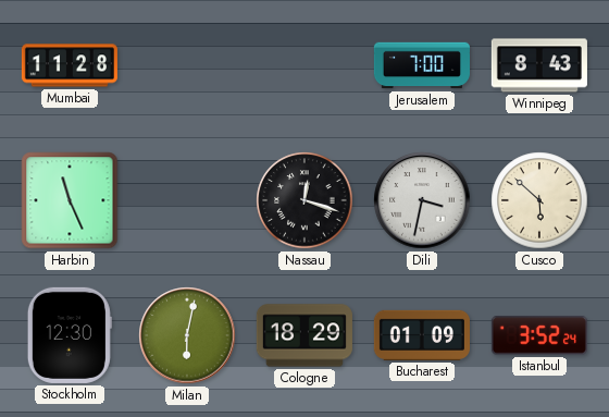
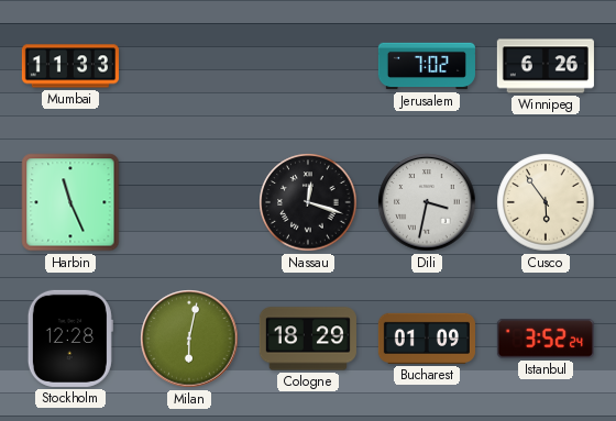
Mumbai: 11:28 -> 11:33 (70, 66)
Jerusalem: 7:00 -> 7:02 (427, 66)
Winnipeg: 8:43 -> 6:26 (546, 66)
Cusco: 5:52 -> 5:54 (546, 202)
Stockholm: 12:30 -> 12:28 (70, 339)
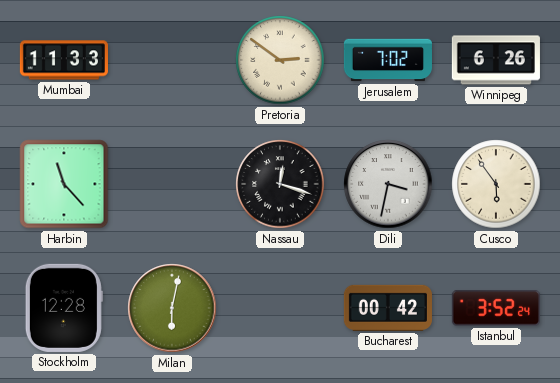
Pretoria: none -> 2:51 (280, 60)
Harbin: 11:26 -> 11:23 (64, 184)
Cologne: 18:29 -> none (308, 339)
Bucharest: 01:09 -> 00:42 (388, 308)
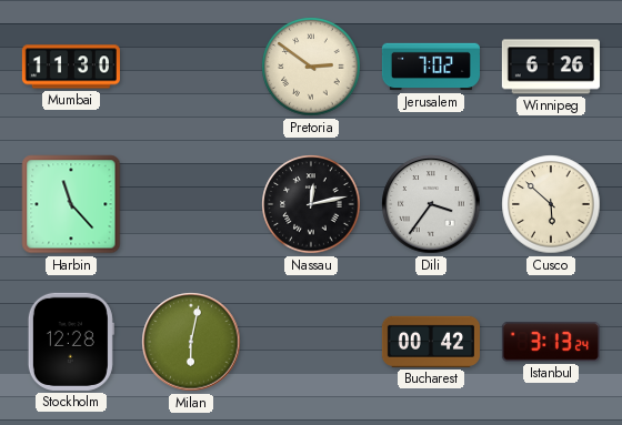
Mumbai: 11:33 -> 11:30 (71, 67)
Nassau: 12:18 -> 12:13 (311, 204)
Dili: 3:32 -> 3:36 (431, 204)
Cusco: 5:54 -> 5:52 (551, 204)
Istanbul: 3:52 -> 3:13 (551, 342)
